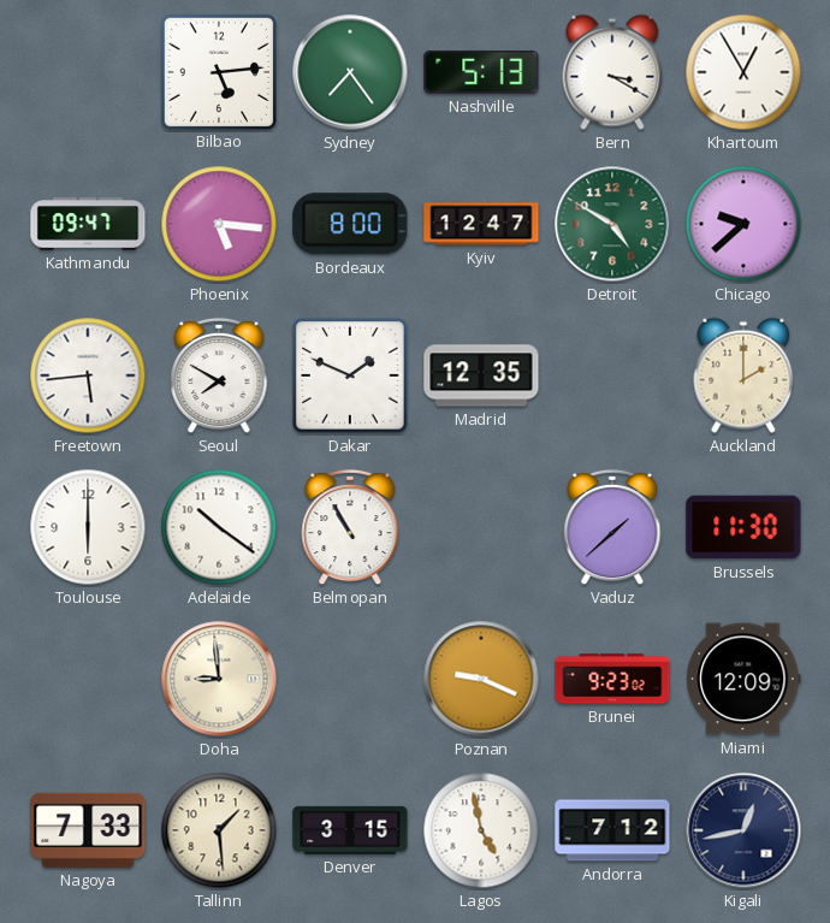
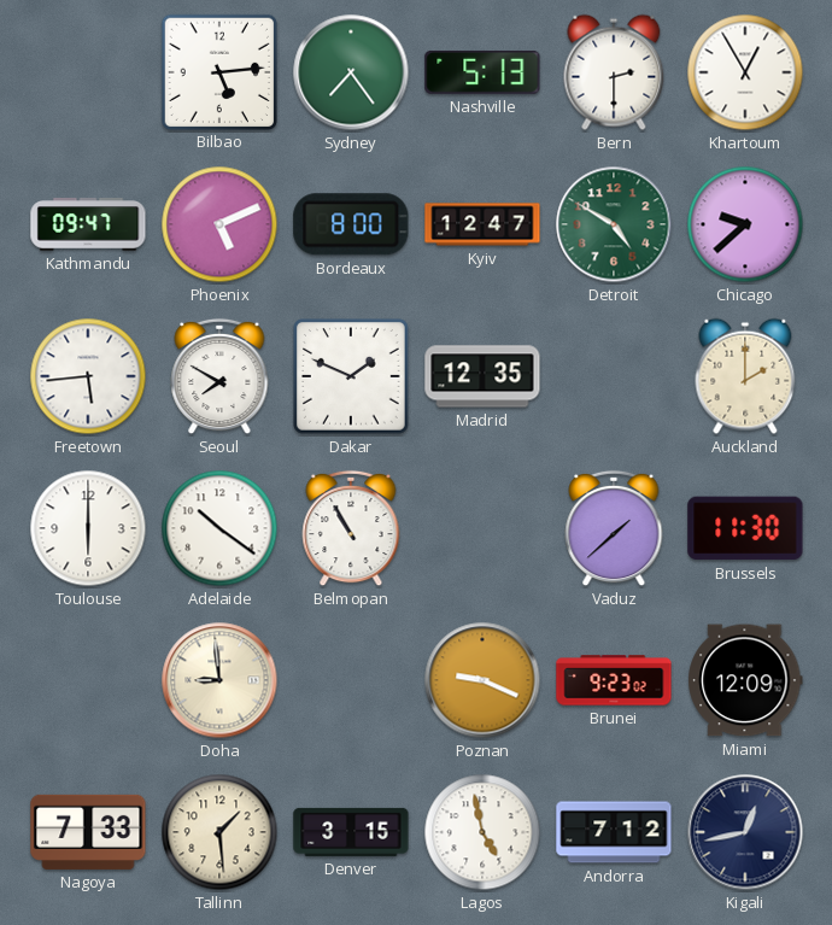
Bern: 3:20 -> 2:30 (614, 72)
Phoenix: 5:16 -> 5:11 (219, 224)
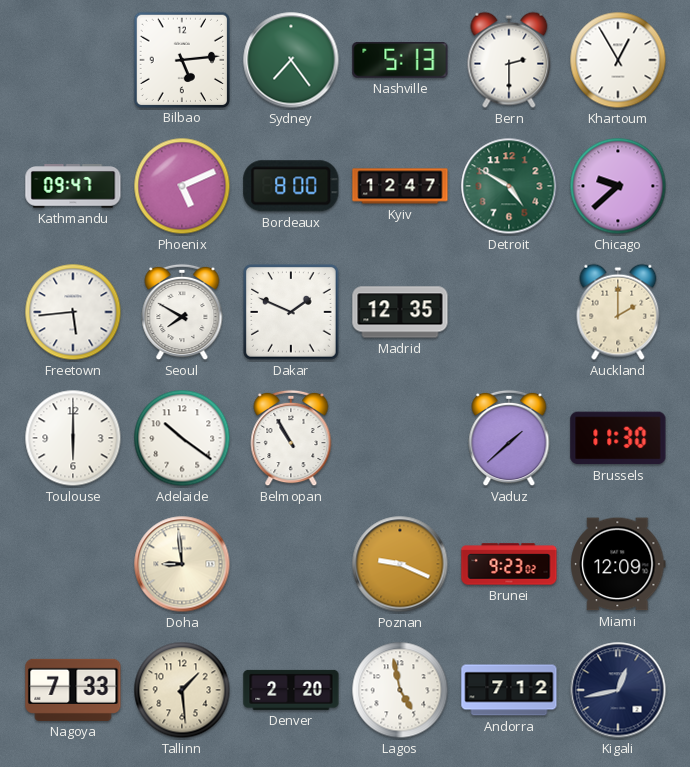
Denver: 3:15 -> 2:20 (291, 690)
